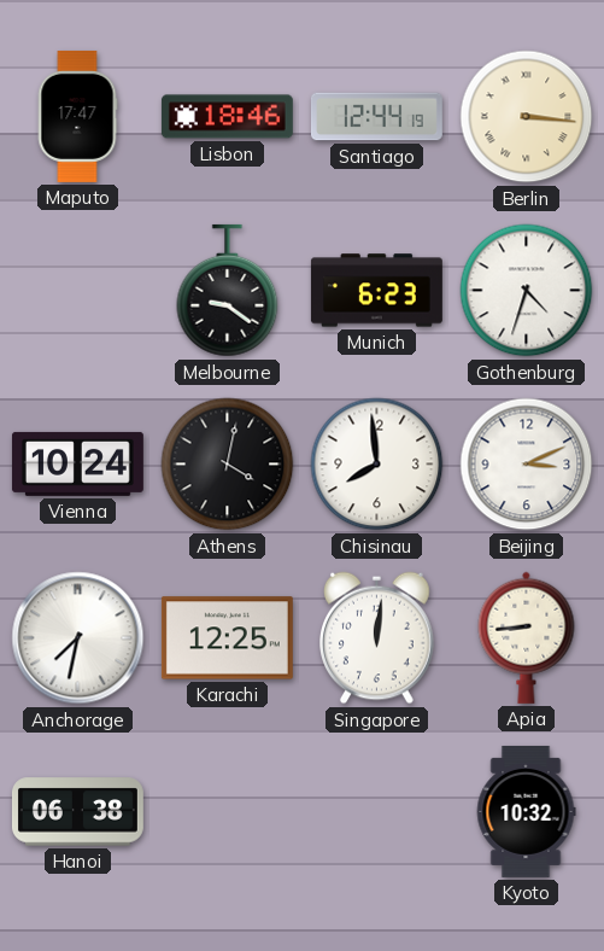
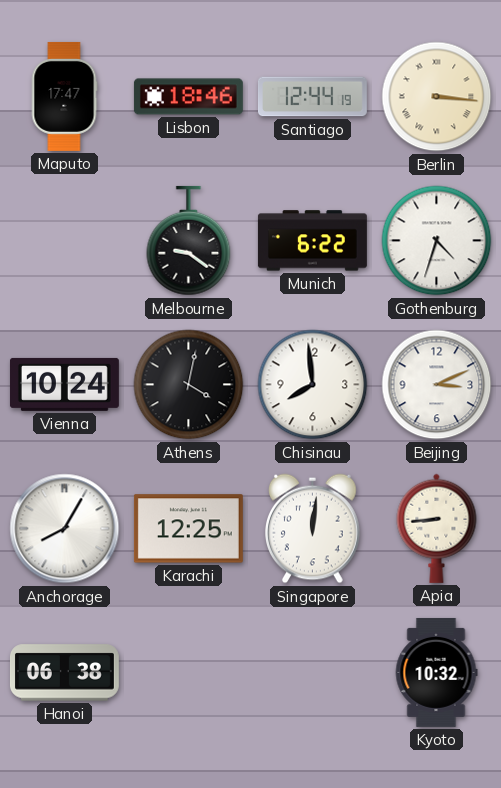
Munich: 6:23 -> 6:22 (312, 241)
Anchorage: 7:32 -> 8:05 (65, 529)
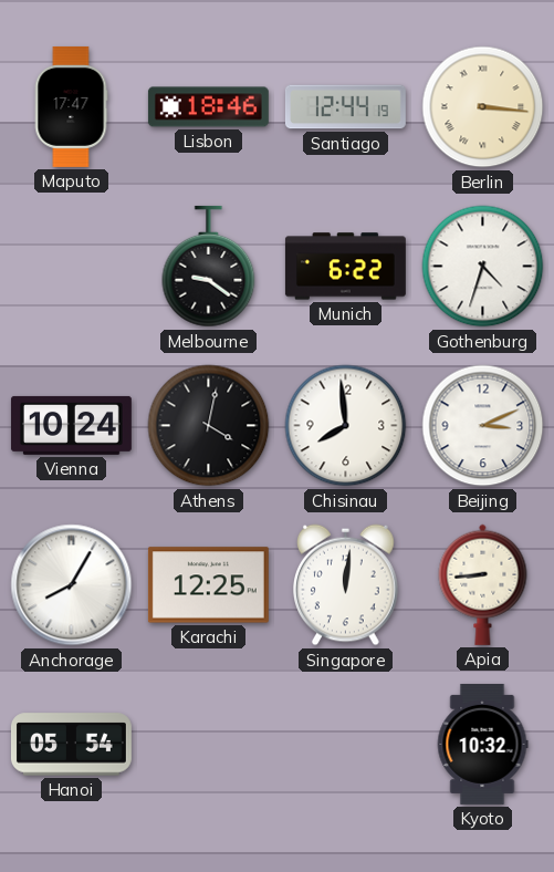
Hanoi: 06:38 -> 05:54 (71, 745)
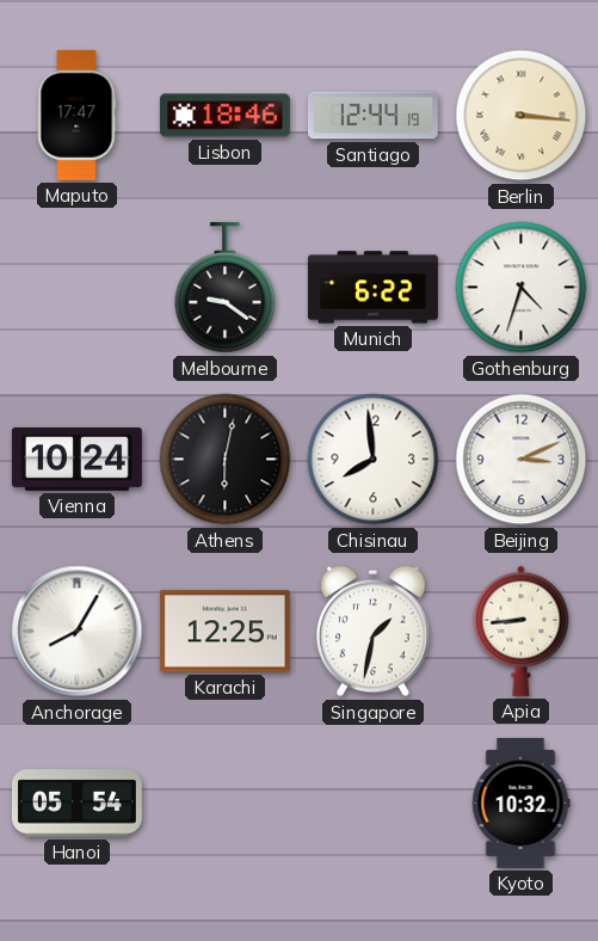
Athens: 4:02 -> 6:02 (226, 460)
Singapore: 12:01 -> 1:32 (374, 632)
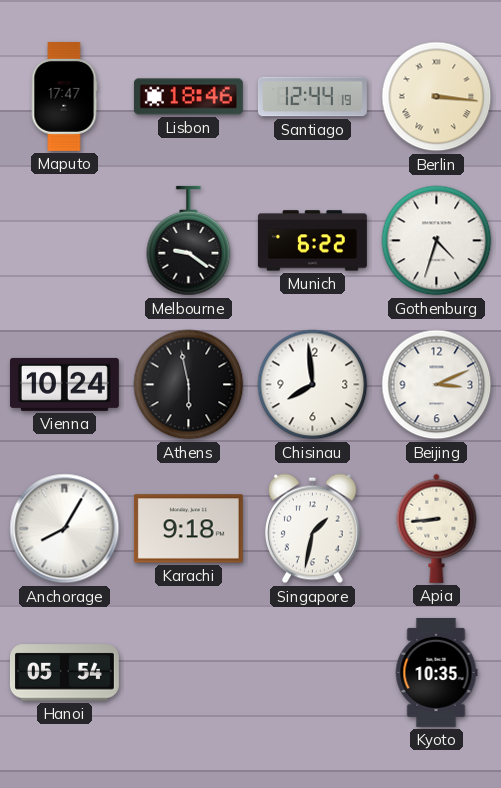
Athens: 6:02 -> 5:58 (189, 385)
Karachi: 12:25 -> 9:18 (188, 529)
Kyoto: 10:32 -> 10:35 (436, 672)
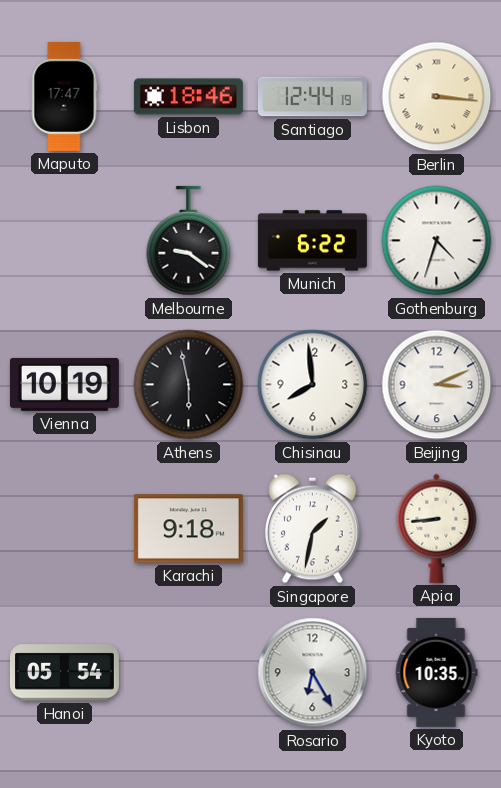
Vienna: 10:24 -> 10:19 (64, 384)
Anchorage: 8:05 -> none (65, 529)
Rosario: none -> 6:25 (313, 673)
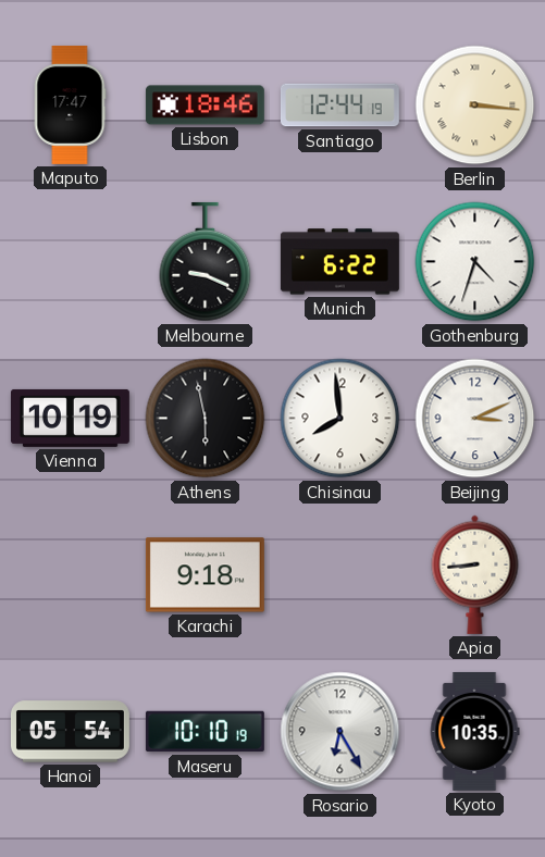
Melbourne: 9:21 -> 9:19 (206, 262)
Singapore: 1:32 -> none (313, 529)
Maseru: none -> 10:10 (205, 732)
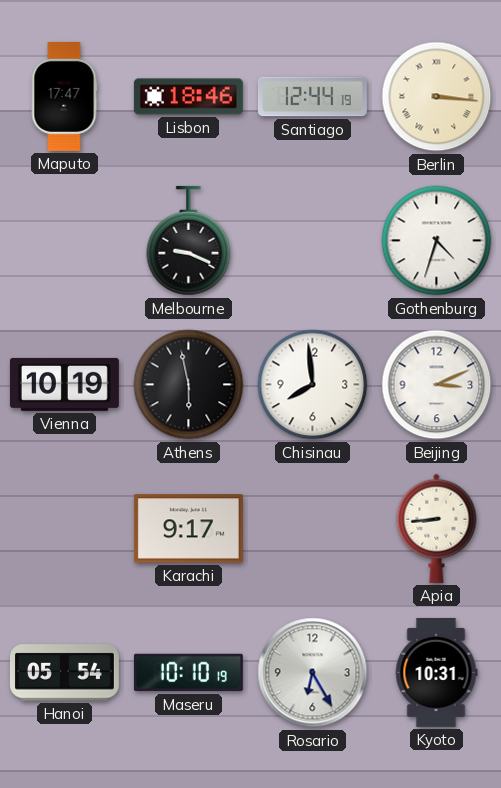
Munich: 6:22 -> none (339, 262)
Karachi: 9:18 -> 9:17 (188, 529)
Kyoto: 10:35 -> 10:31 (436, 672)
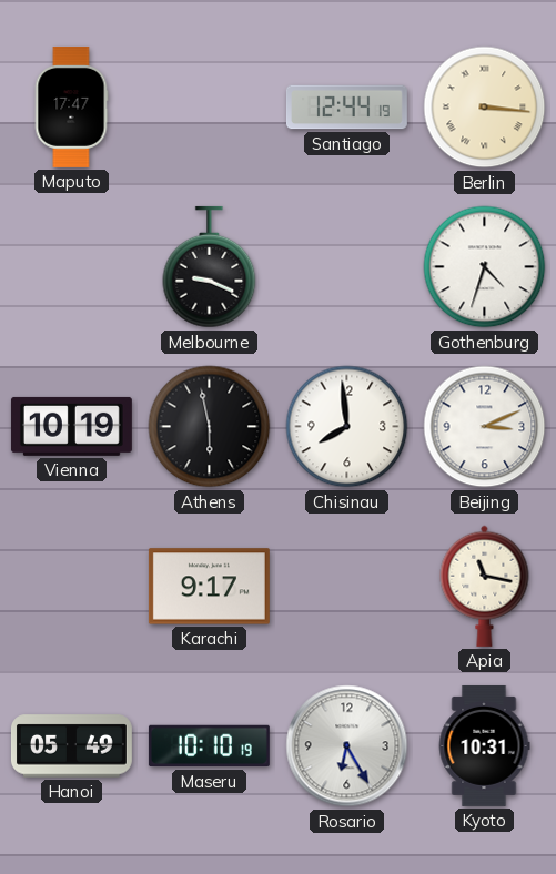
Lisbon: 18:46 -> none (188, 97)
Apia: 8:44 -> 11:17 (485, 586)
Hanoi: 05:54 -> 05:49 (71, 746)
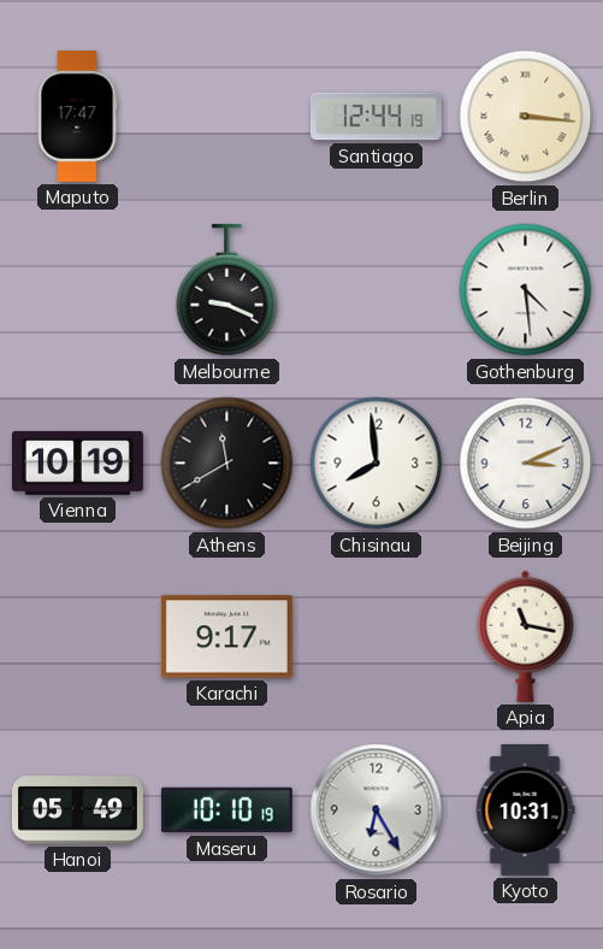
Gothenburg: 4:33 -> 4:29 (526, 290)
Athens: 5:58 -> 11:40 (227, 464)
